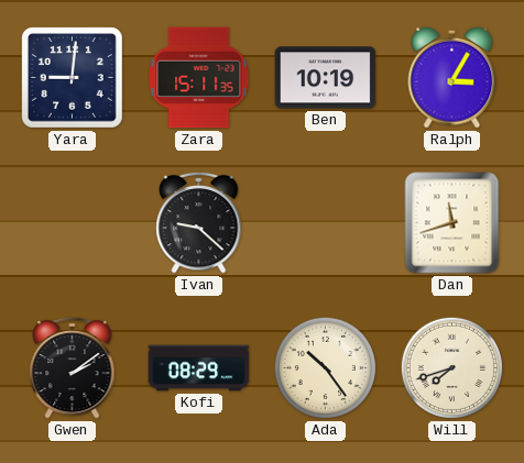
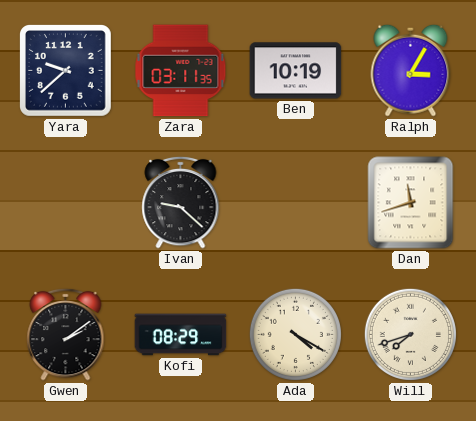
Yara: 9:01 -> 9:38 (66, 71)
Zara: 15:11 -> 03:11 (181, 71)
Ada: 10:24 -> 4:20 (295, 334)
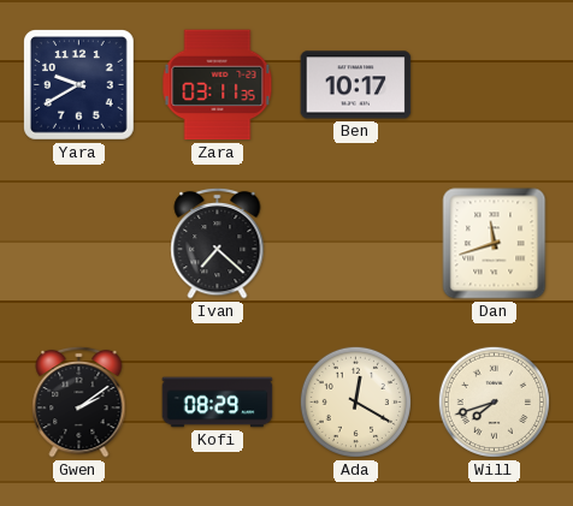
Yara: 9:38 -> 9:40 (79, 85)
Ben: 10:19 -> 10:17 (356, 85)
Ralph: 3:05 -> none (411, 70)
Ivan: 9:22 -> 7:22 (218, 243)
Ada: 4:20 -> 12:20 (355, 401)
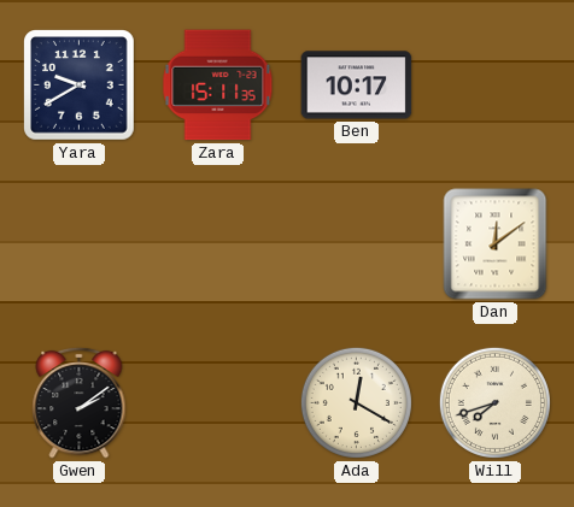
Zara: 03:11 -> 15:11 (218, 86)
Ivan: 7:22 -> none (218, 243)
Dan: 11:42 -> 12:09 (496, 244)
Kofi: 08:29 -> none (218, 403)
